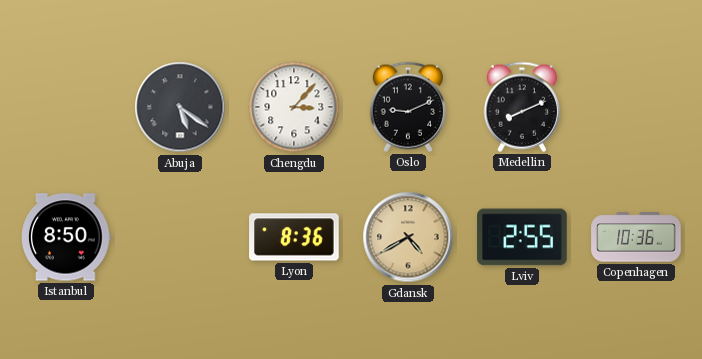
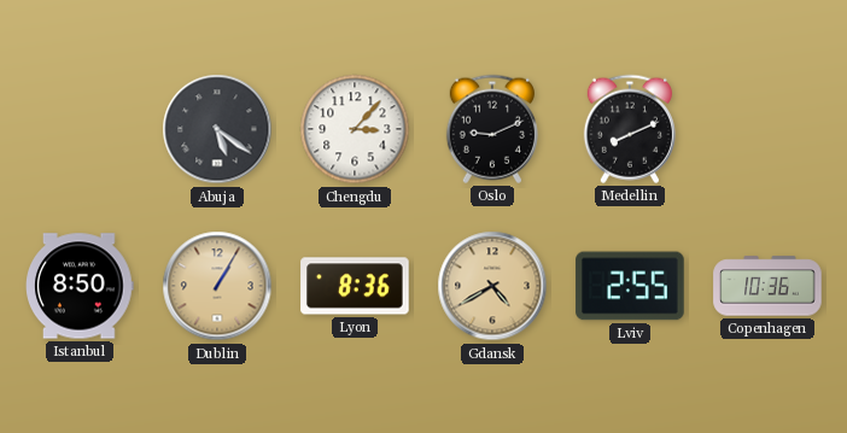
Dublin: none -> 1:05 (217, 286)
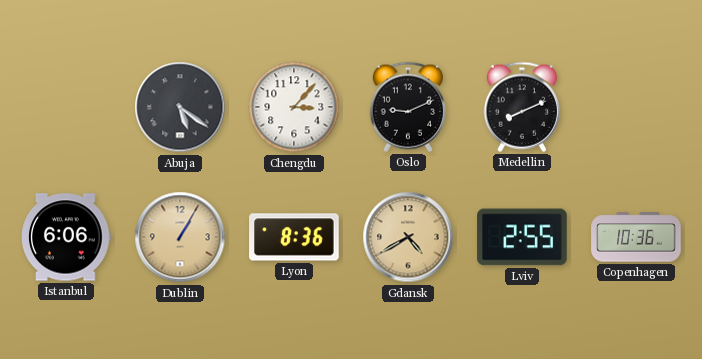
Istanbul: 8:50 -> 6:06 (66, 237)
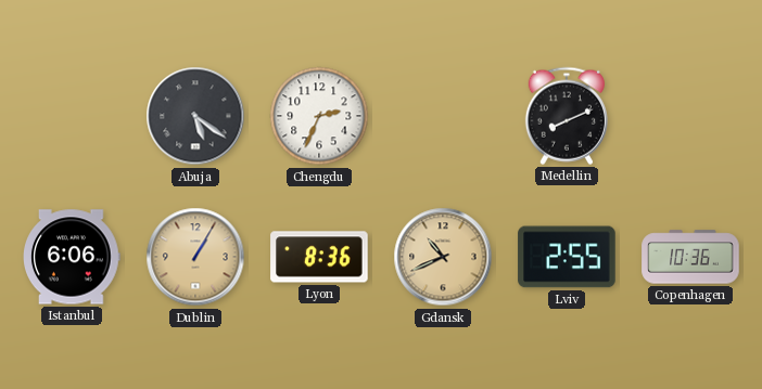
Chengdu: 3:07 -> 2:34 (319, 116)
Oslo: 9:11 -> none (408, 107)
Gdansk: 4:40 -> 10:41 (443, 257)
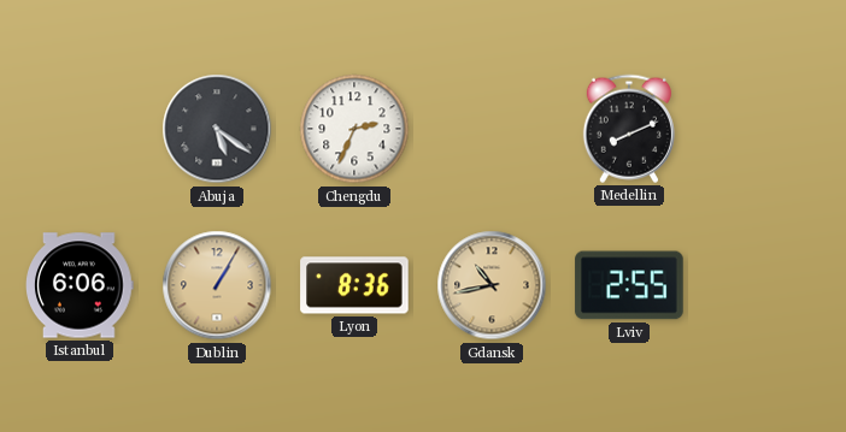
Gdansk: 10:41 -> 10:43 (492, 285)
Copenhagen: 10:36 -> none (690, 257)
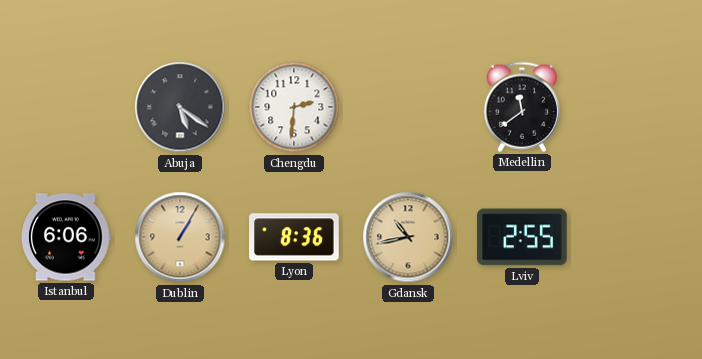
Chengdu: 2:34 -> 2:31 (294, 107)
Medellin: 8:11 -> 11:39 (522, 107)
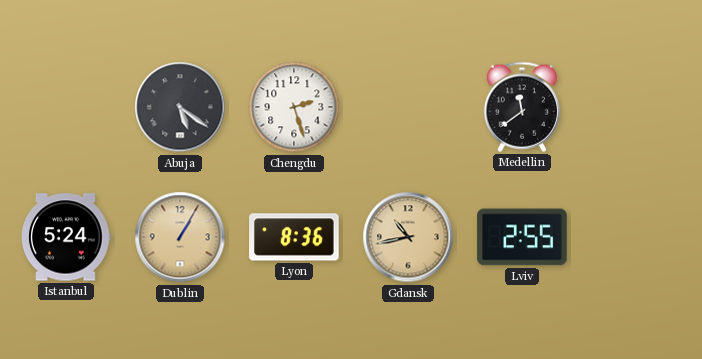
Chengdu: 2:31 -> 2:27 (294, 107)
Istanbul: 6:06 -> 5:24 (66, 237)
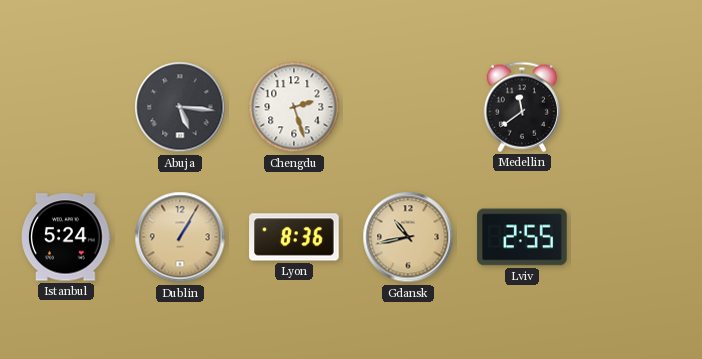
Abuja: 5:21 -> 5:16 (180, 107)
